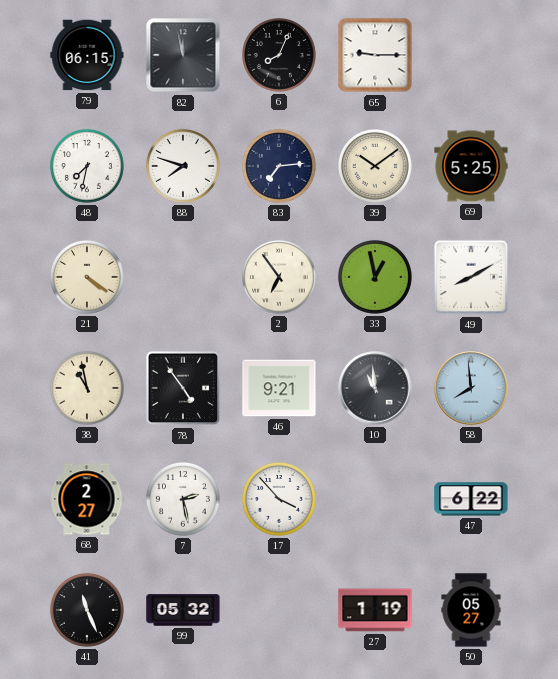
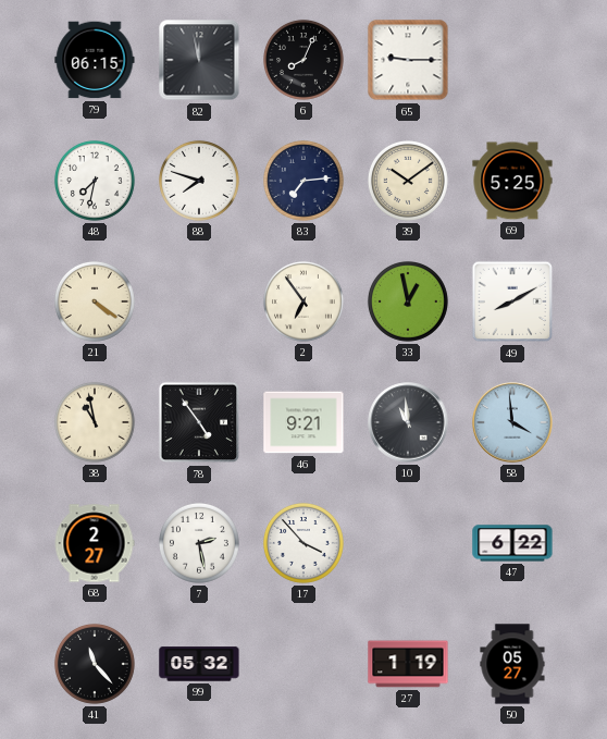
58: 7:59 -> 3:59 (512, 422)
41: 11:26 -> 11:23 (95, 664)
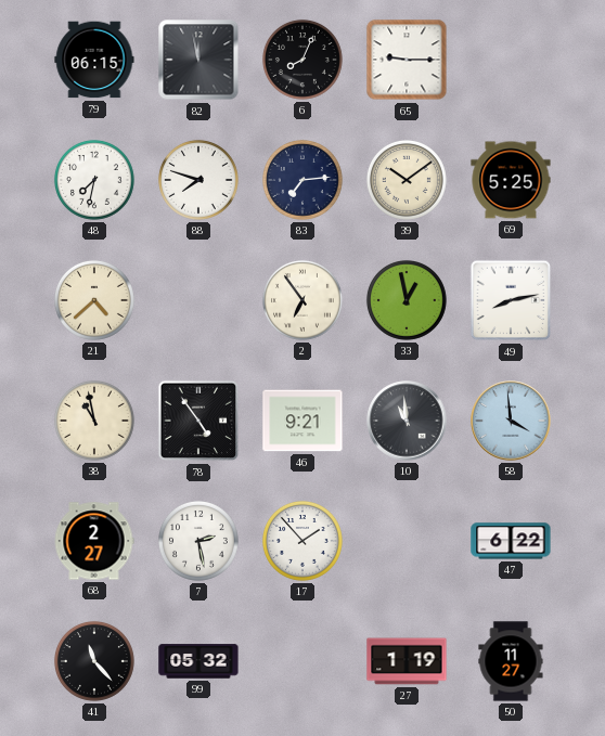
21: 4:21 -> 4:38 (94, 300)
49: 8:10 -> 8:13 (511, 300)
17: 3:53 -> 1:53 (302, 541)
50: 05:27 -> 11:27 (511, 661)
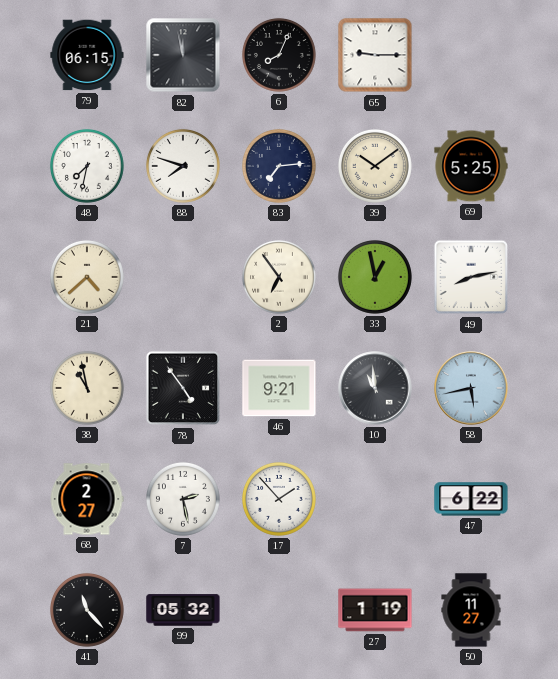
58: 3:59 -> 5:43 (471, 388)
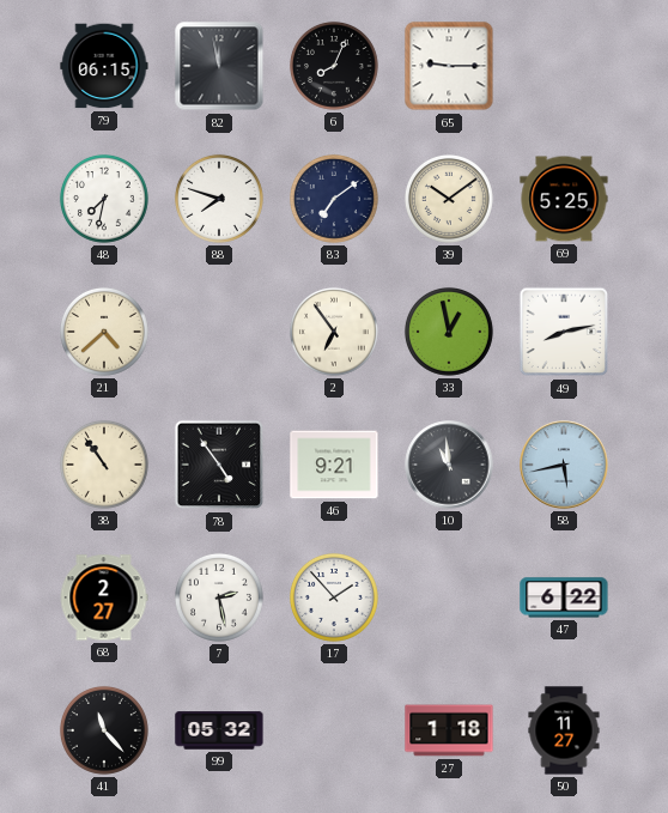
83: 7:14 -> 7:09 (334, 199)
38: 10:58 -> 10:54 (104, 465)
27: 1:19 -> 1:18 (449, 730)
